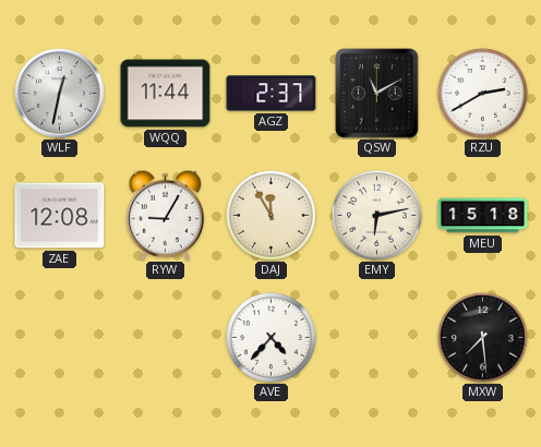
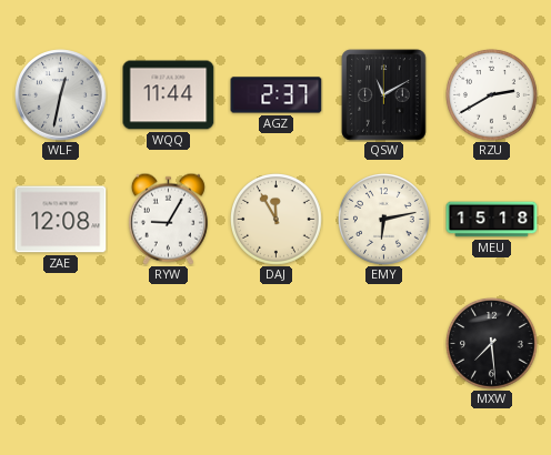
AVE: 4:37 -> none (272, 338)
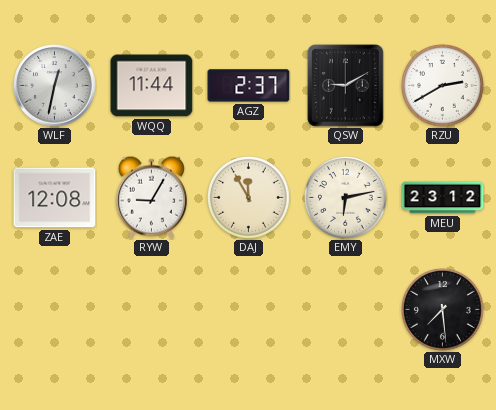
QSW: 11:10 -> 9:10 (346, 86)
MEU: 15:18 -> 23:12 (443, 198)
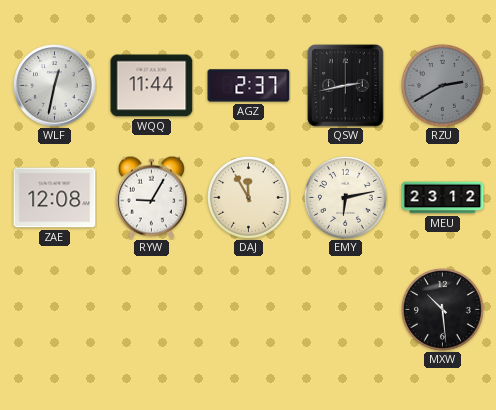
QSW: 9:10 -> 2:43 (346, 86)
RZU dial: white -> grey (443, 86)
MXW: 7:29 -> 10:29 (443, 310)
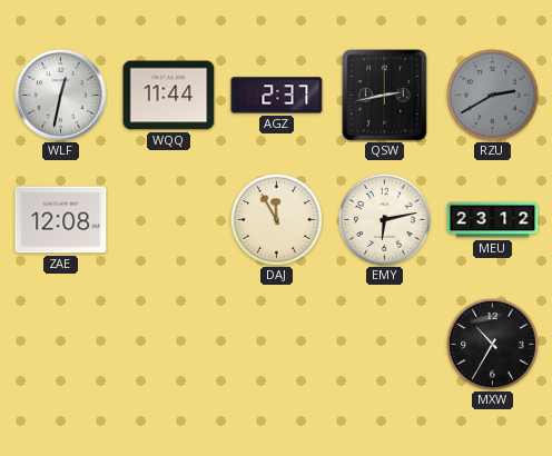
RYW: 9:05 -> none (151, 197)
MXW: 10:29 -> 10:35 (493, 345)
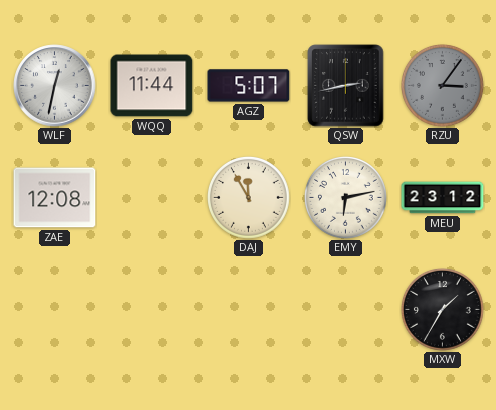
AGZ: 2:37 -> 5:07 (249, 86)
RZU: 2:40 -> 3:06 (443, 86)
MXW: 10:35 -> 1:35 (443, 310)
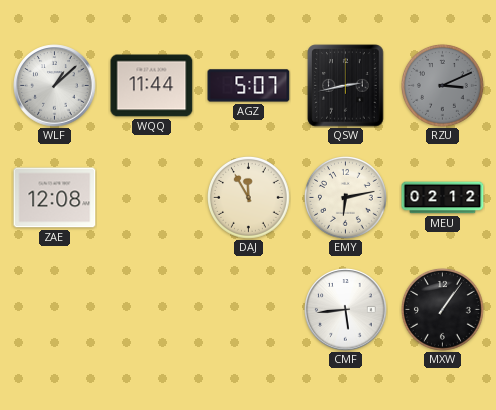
WLF: 12:32 -> 1:08 (55, 86)
RZU: 3:06 -> 3:11 (443, 86)
MEU: 23:12 -> 02:12 (443, 198)
CMF: none -> 5:44 (346, 310)
MXW: 1:35 -> 1:06 (443, 310)
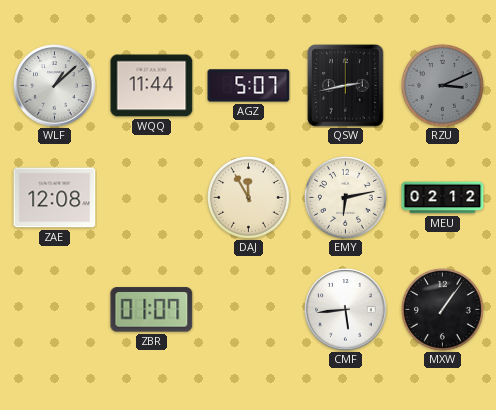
ZBR: none -> 01:07 (152, 310)
